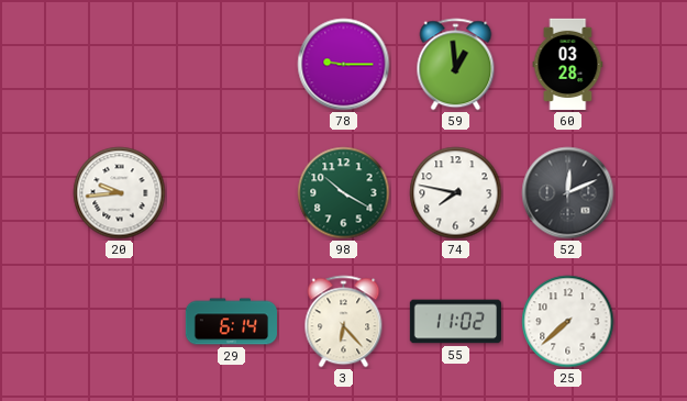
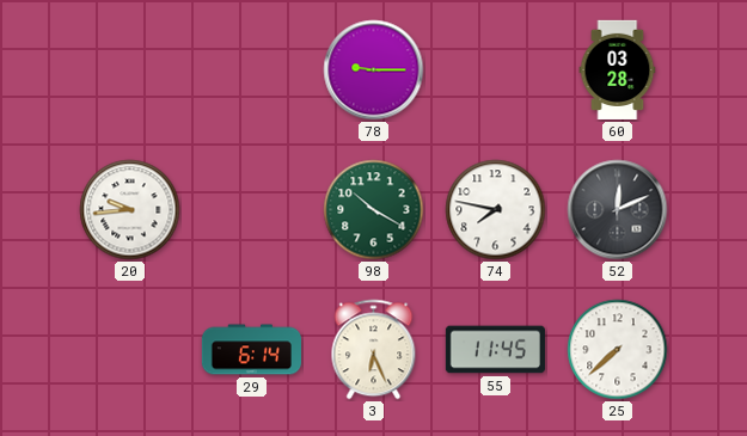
59: 12:59 -> none (456, 65)
3: 6:23 -> 6:26 (374, 350)
55: 11:02 -> 11:45 (495, 350)
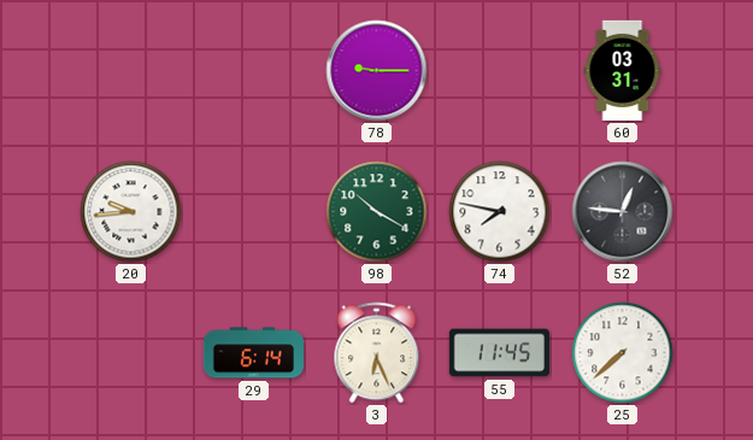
60: 03:28 -> 03:31 (623, 70)
52: 12:11 -> 12:46 (623, 212)
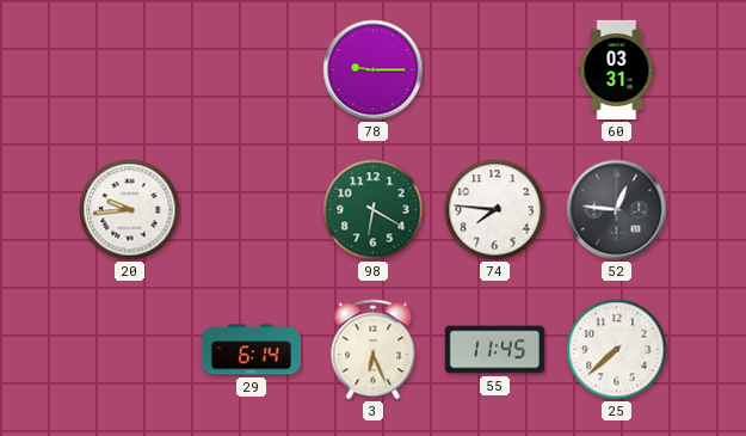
98: 10:20 -> 6:20 (374, 210)
74: 7:47 -> 7:46 (495, 210)
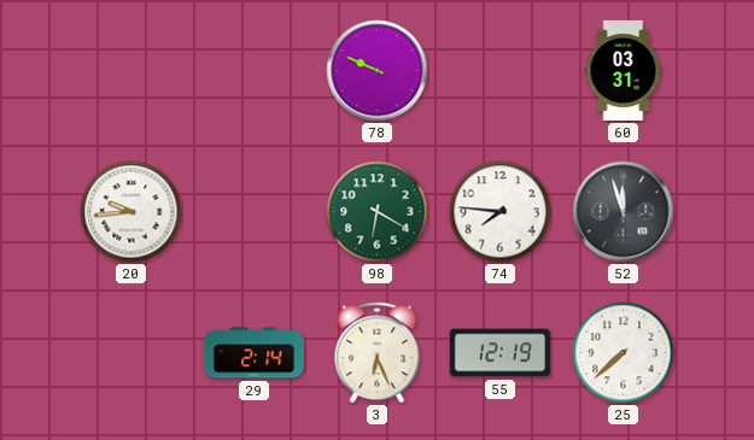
78: 9:15 -> 9:49 (378, 71)
52: 12:46 -> 11:57 (624, 212)
29: 6:14 -> 2:14 (253, 353)
55: 11:45 -> 12:19 (499, 353)
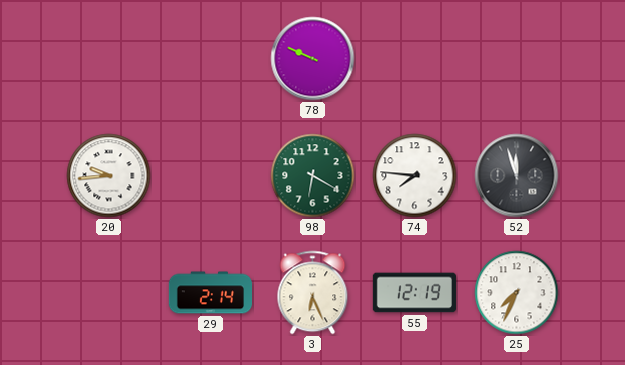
60: 03:31 -> none (624, 70)
25: 7:38 -> 7:34 (517, 293)
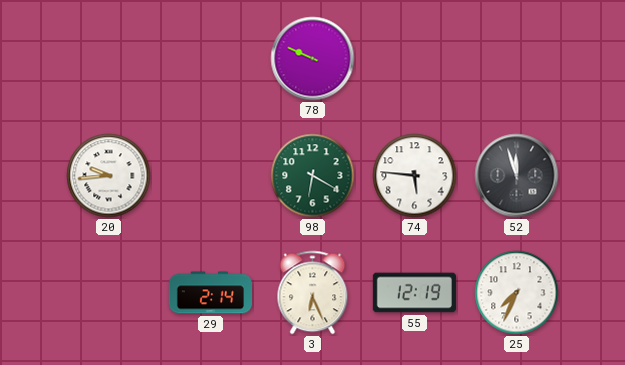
74: 7:46 -> 5:46 (415, 176)
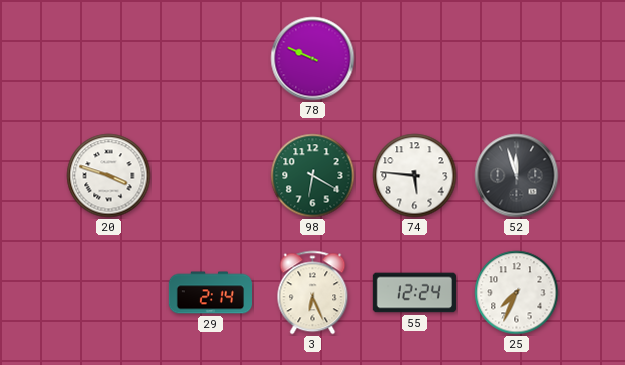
20: 9:44 -> 3:48 (109, 176)
55: 12:19 -> 12:24 (414, 293)
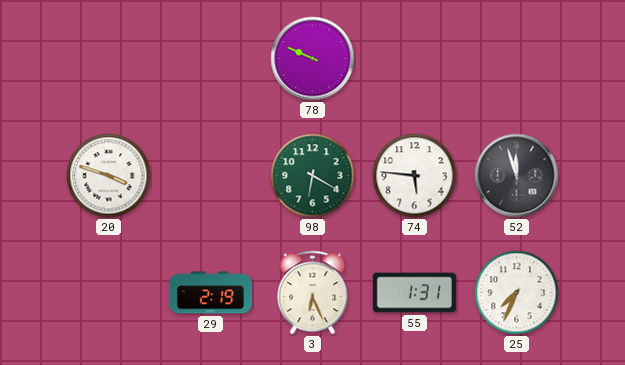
29: 2:14 -> 2:19 (210, 293)
55: 12:24 -> 1:31 (414, 293)
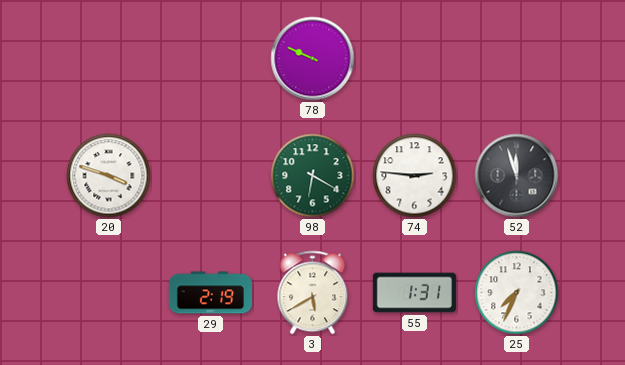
74: 5:46 -> 2:46 (415, 176)
3: 6:26 -> 5:40 (313, 293)
